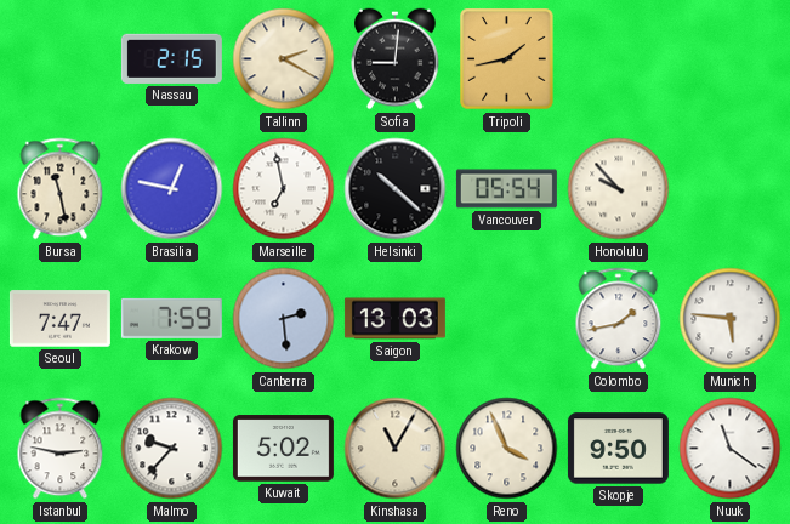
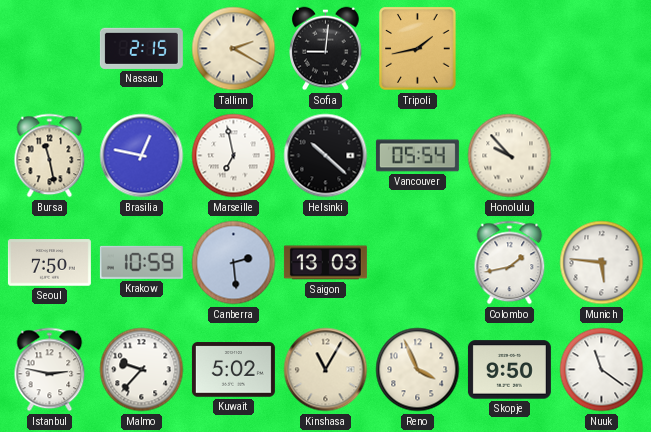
Seoul: 7:47 -> 7:50 (49, 263)
Krakow: 7:59 -> 10:59 (141, 262)
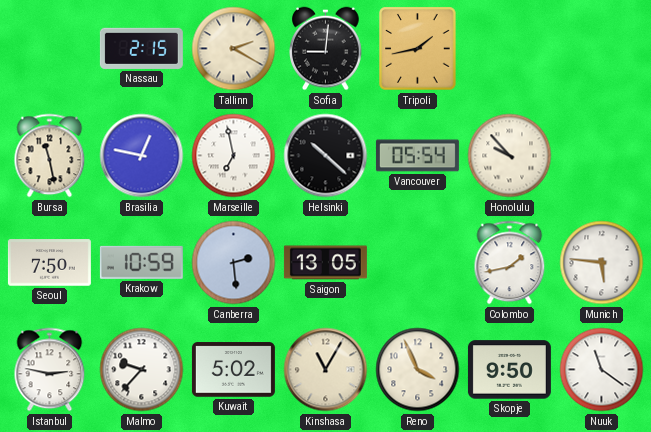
Saigon: 13:03 -> 13:05 (325, 263)
